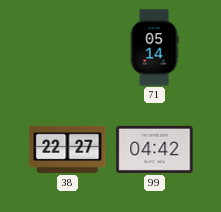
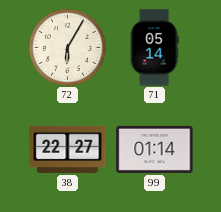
72: none -> 6:05 (67, 47)
99: 04:42 -> 01:14 (155, 149)
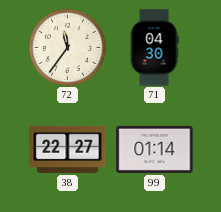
72: 6:05 -> 11:36 (67, 47)
71: 05:14 -> 04:30 (154, 48)
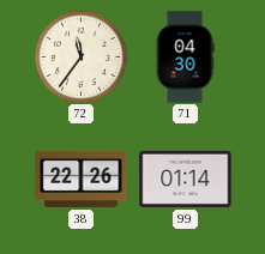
38: 22:27 -> 22:26 (82, 179)
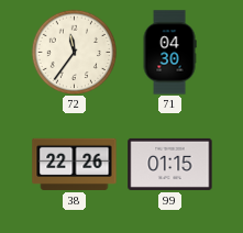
99: 01:14 -> 01:15 (170, 164)
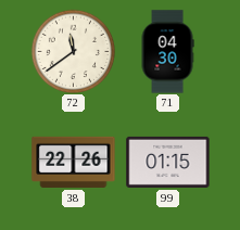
72: 11:36 -> 11:39 (73, 51)
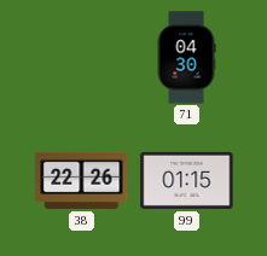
72: 11:39 -> none (73, 51)
